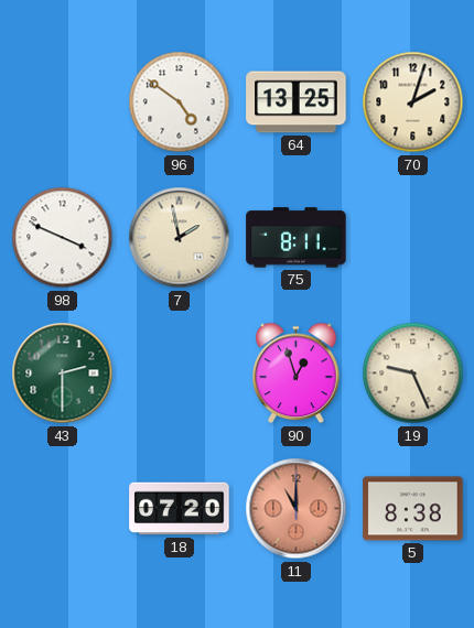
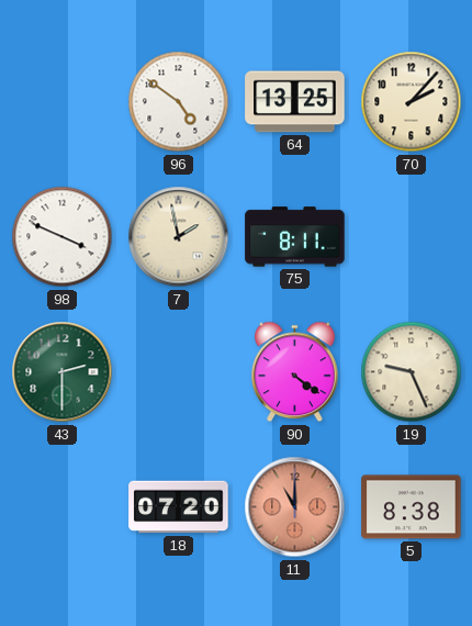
70: 2:03 -> 2:07 (412, 102)
90: 12:57 -> 4:21 (295, 372)
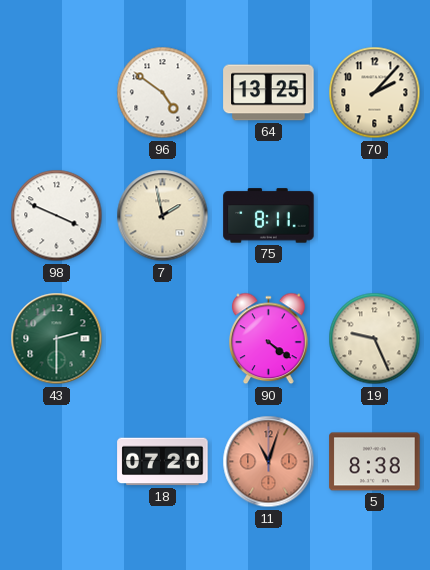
11: 11:00 -> 11:03 (269, 462)
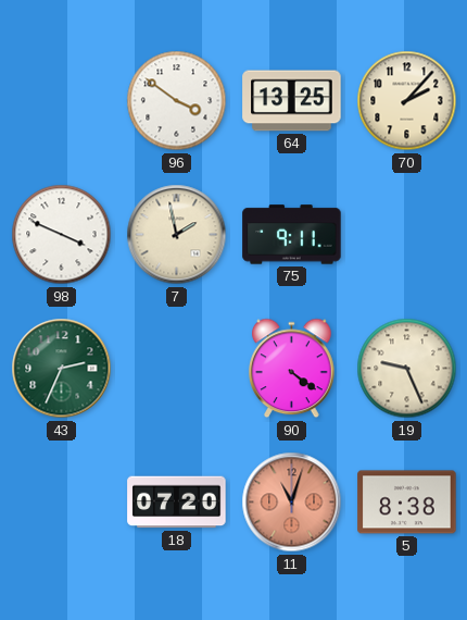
96: 4:51 -> 3:51 (177, 101)
75: 8:11 -> 9:11 (292, 235)
43: 2:30 -> 2:34 (62, 369)
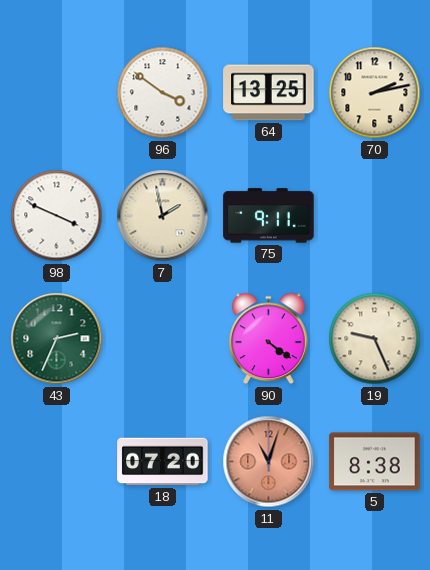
70: 2:07 -> 2:13 (375, 93)
